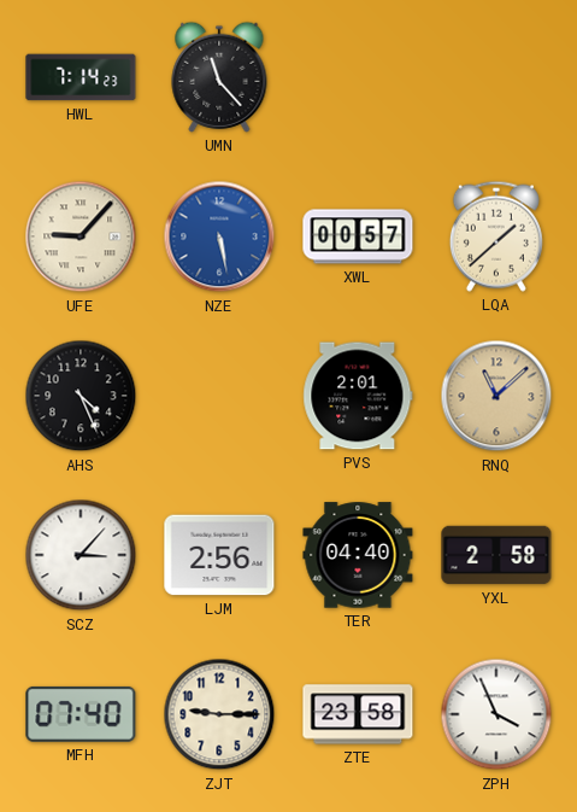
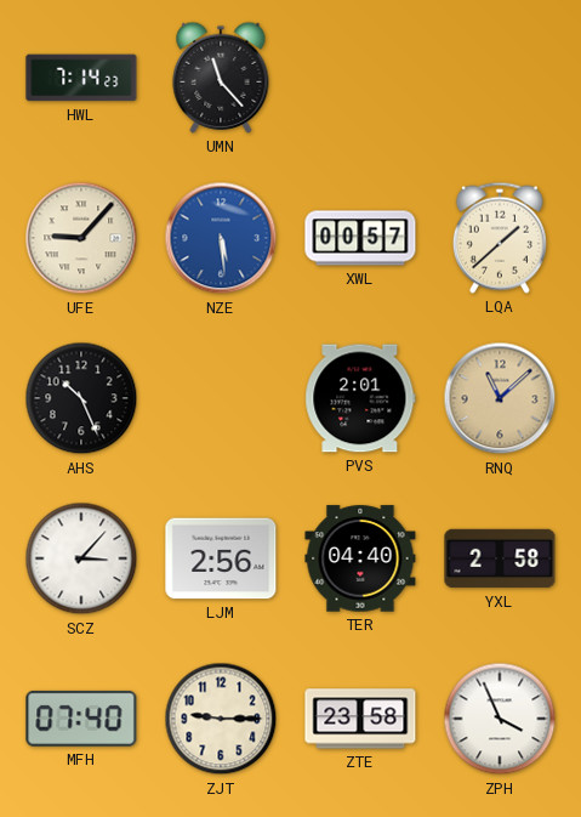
NZE: 5:28 -> 5:29 (221, 238)
AHS: 4:26 -> 10:26 (81, 398)
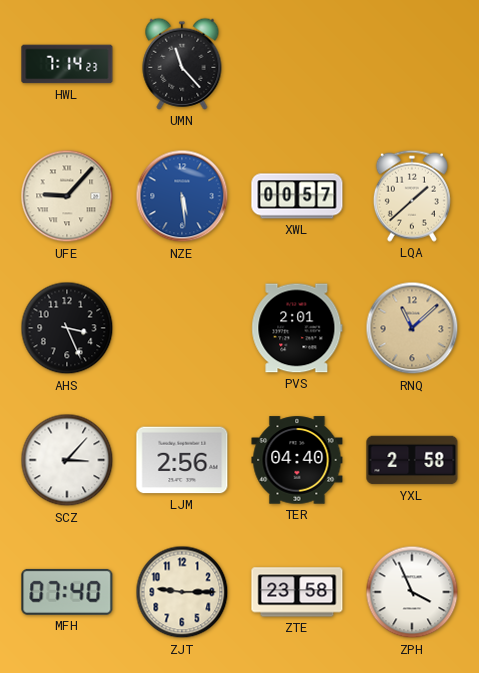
AHS: 10:26 -> 3:26 (67, 328)
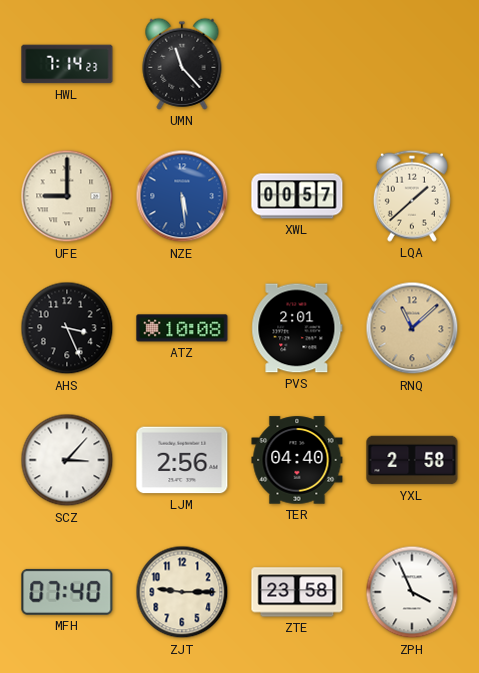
UFE: 9:07 -> 9:00 (67, 196)
ATZ: none -> 10:08 (182, 328)
